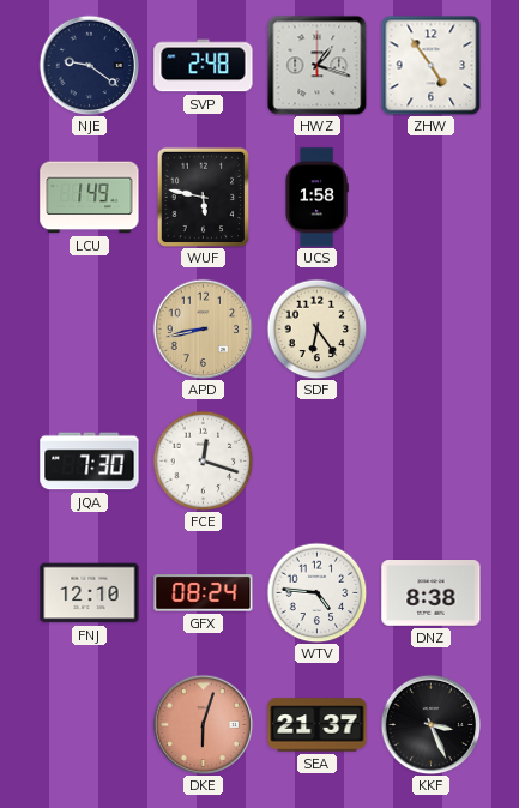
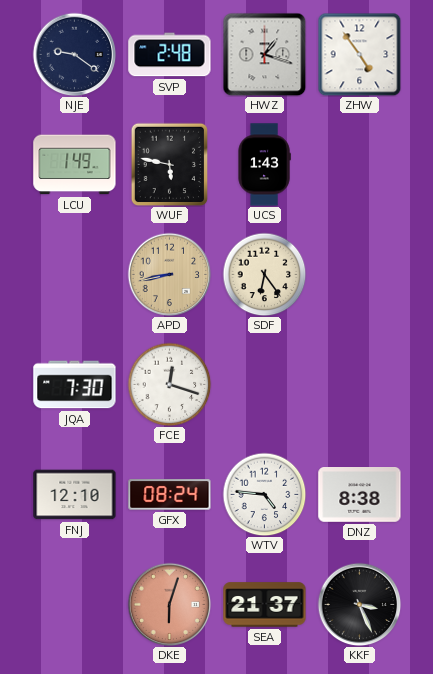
UCS: 1:58 -> 1:43 (264, 165)
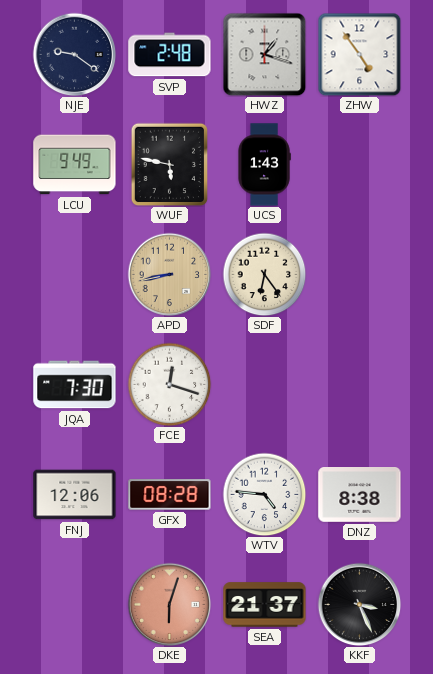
LCU: 1:49 -> 9:49 (75, 165)
FNJ: 12:10 -> 12:06 (75, 495)
GFX: 08:24 -> 08:28 (170, 495)
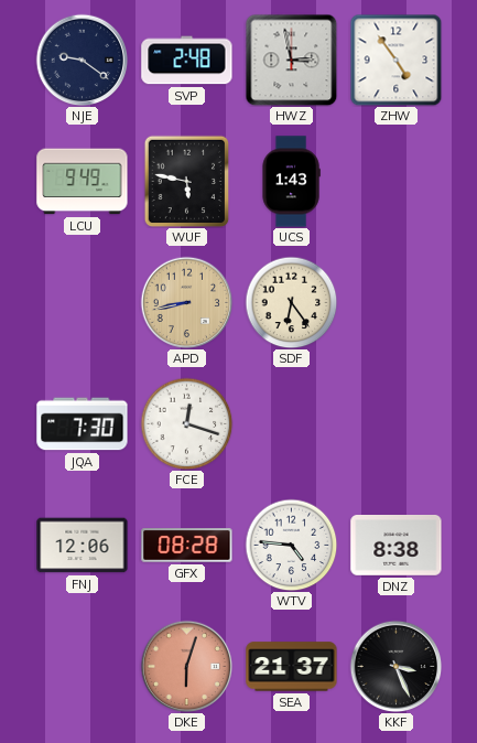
HWZ: 1:18 -> 2:58 (291, 60)
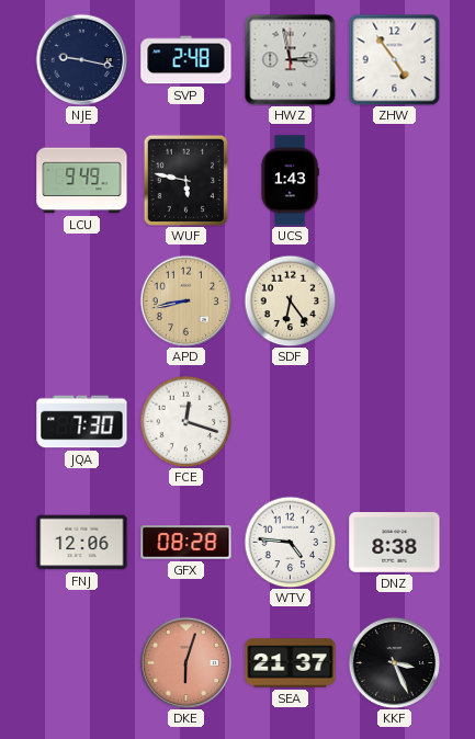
NJE: 9:21 -> 9:17 (81, 59)
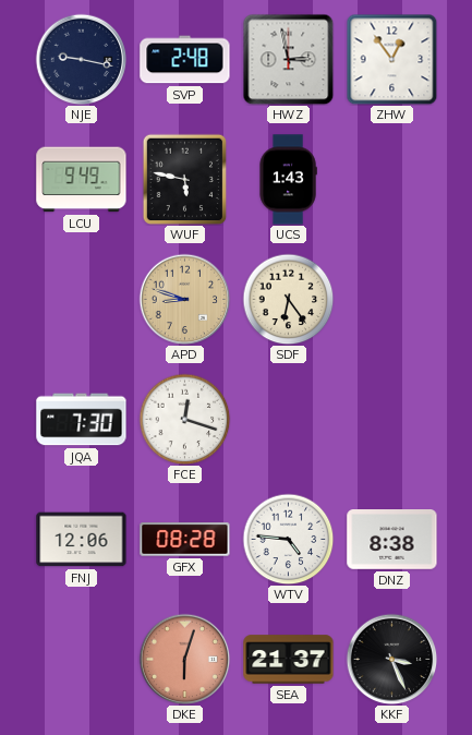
ZHW: 4:54 -> 12:54 (391, 59)
APD: 8:43 -> 8:48 (184, 299)
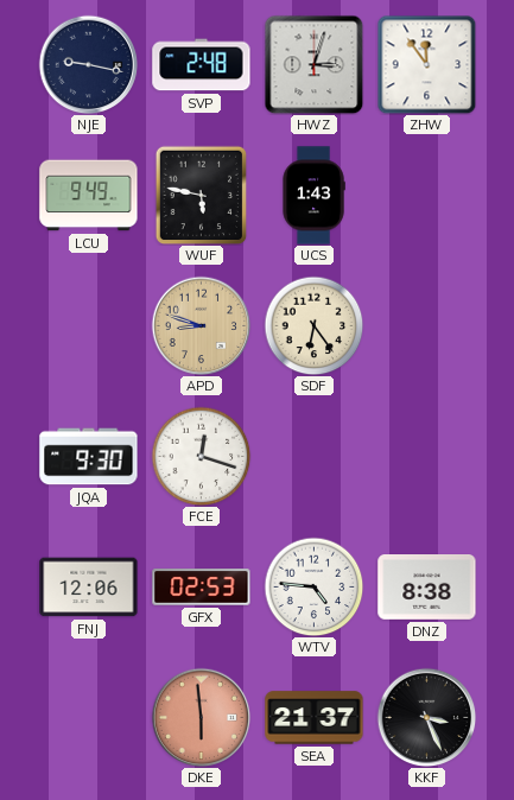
HWZ: 2:58 -> 3:03 (313, 64)
ZHW: 12:54 -> 11:54 (426, 64)
JQA: 7:30 -> 9:30 (89, 457)
GFX: 08:28 -> 02:53 (202, 588)
DKE: 6:03 -> 5:59 (201, 717)
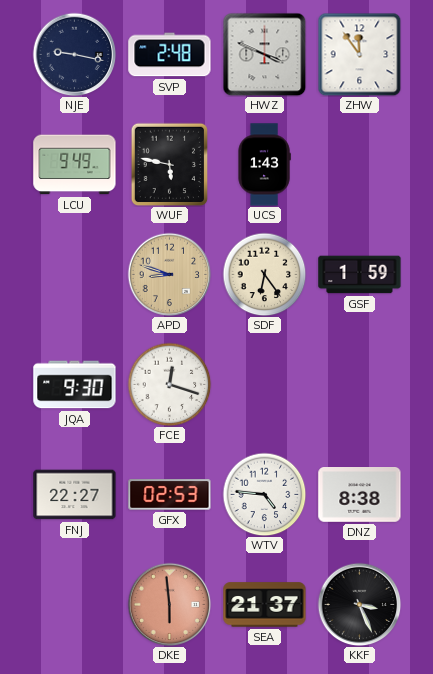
HWZ: 3:03 -> 3:49 (264, 54)
GSF: none -> 1:59 (360, 275)
FNJ: 12:06 -> 22:27 (75, 495)
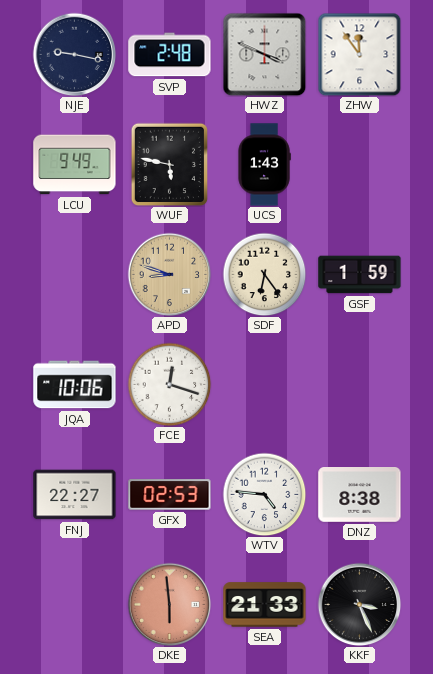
JQA: 9:30 -> 10:06 (75, 385)
SEA: 21:37 -> 21:33 (265, 605)
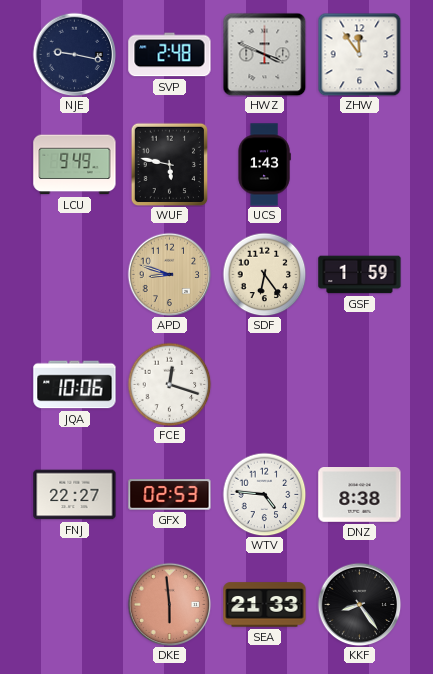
KKF: 3:26 -> 8:24 (359, 604)
